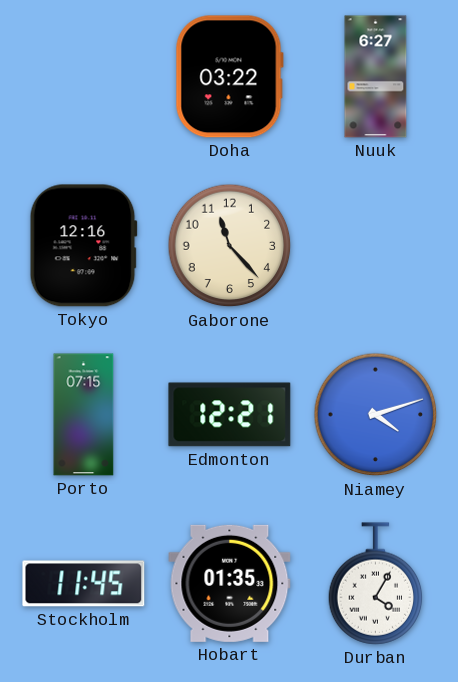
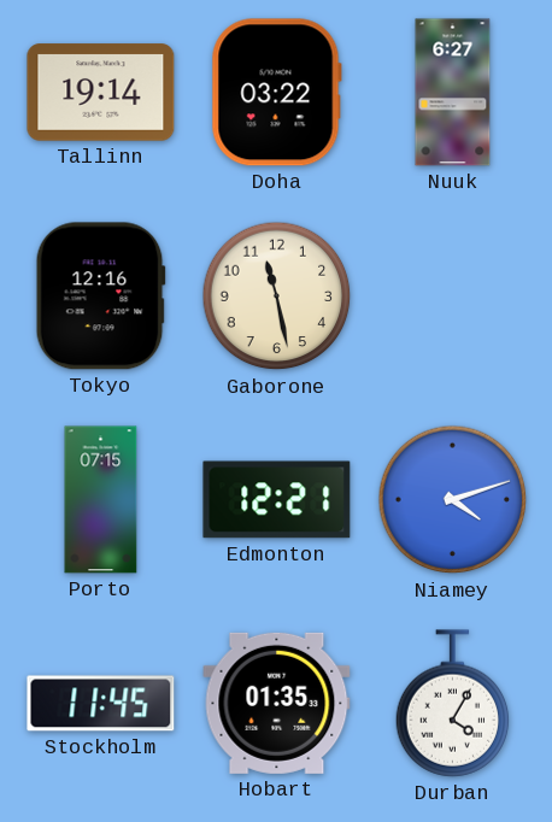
Tallinn: none -> 19:14 (101, 93)
Gaborone: 11:23 -> 11:28 (277, 296)
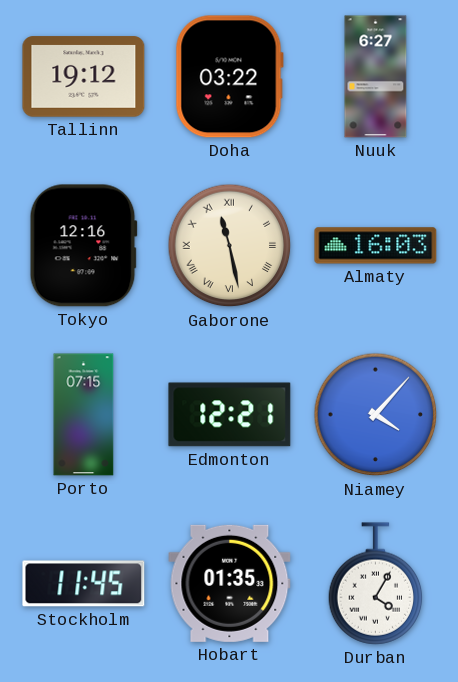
Tallinn: 19:14 -> 19:12 (84, 77)
Gaborone numerals: Arabic -> Roman (230, 246)
Almaty: none -> 16:03 (376, 246)
Niamey: 4:12 -> 4:07 (376, 415)
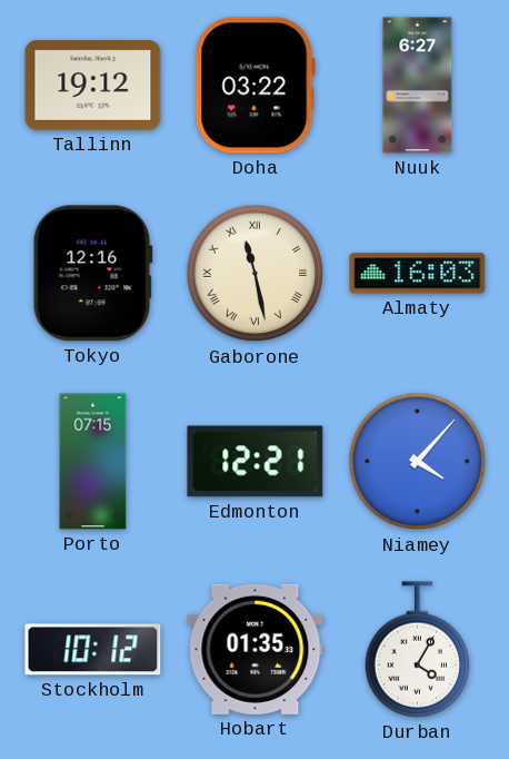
Stockholm: 11:45 -> 10:12 (93, 650)
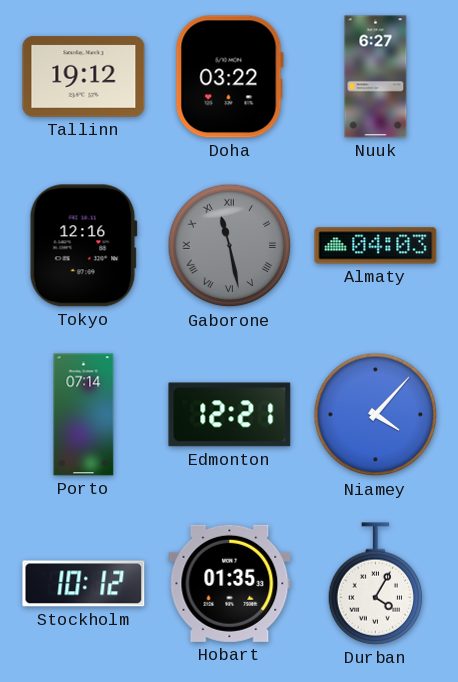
Gaborone dial: cream -> grey (230, 246)
Almaty: 16:03 -> 04:03 (376, 246)
Porto: 07:15 -> 07:14 (84, 415)
